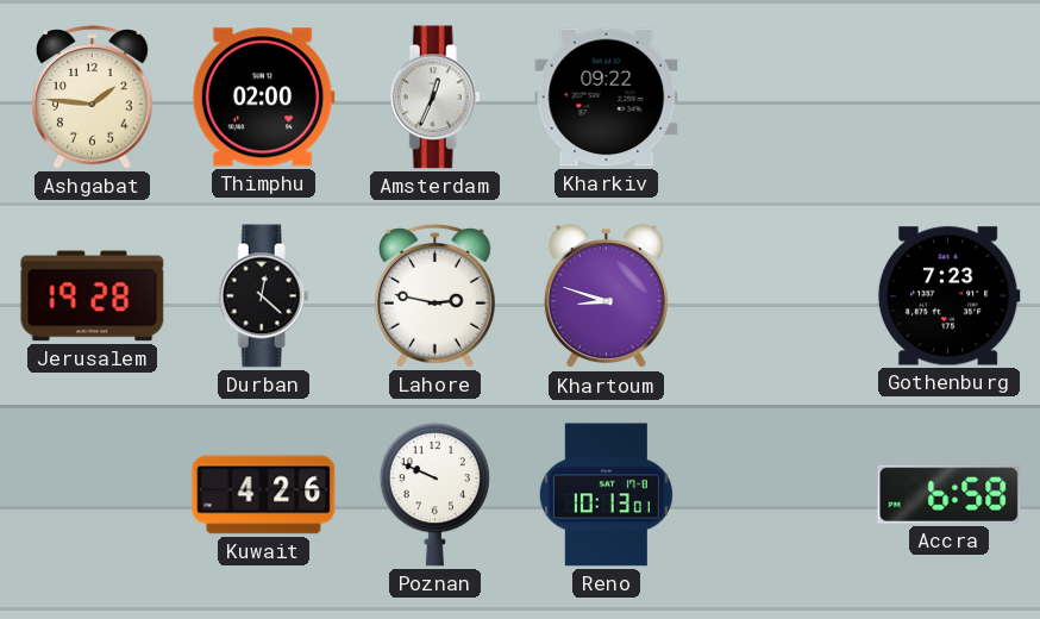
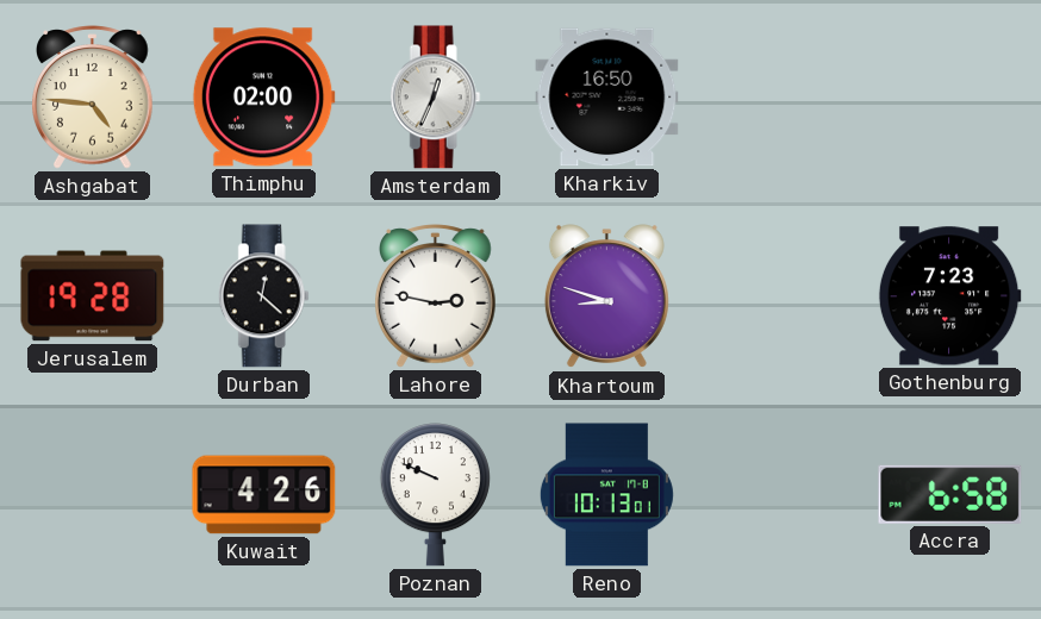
Ashgabat: 1:46 -> 4:46 (93, 98)
Kharkiv: 09:22 -> 16:50 (607, 98)
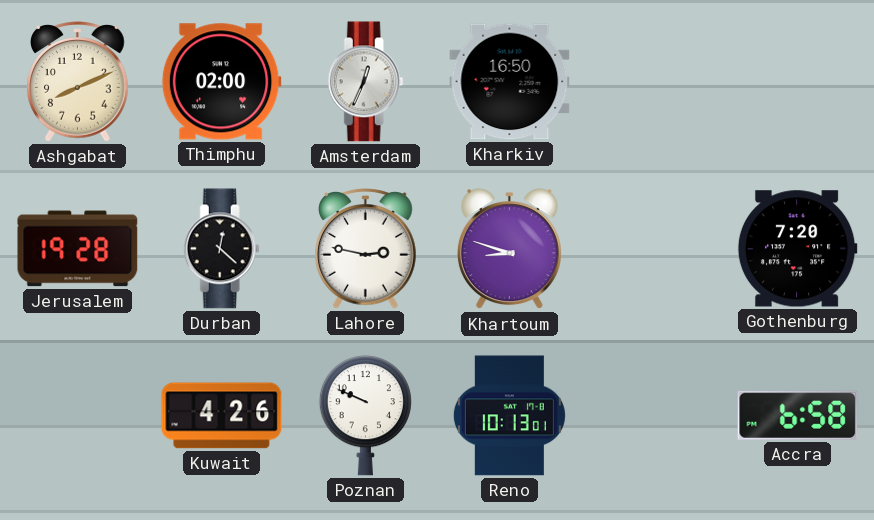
Ashgabat: 4:46 -> 8:11 (78, 82)
Gothenburg: 7:23 -> 7:20 (797, 249)
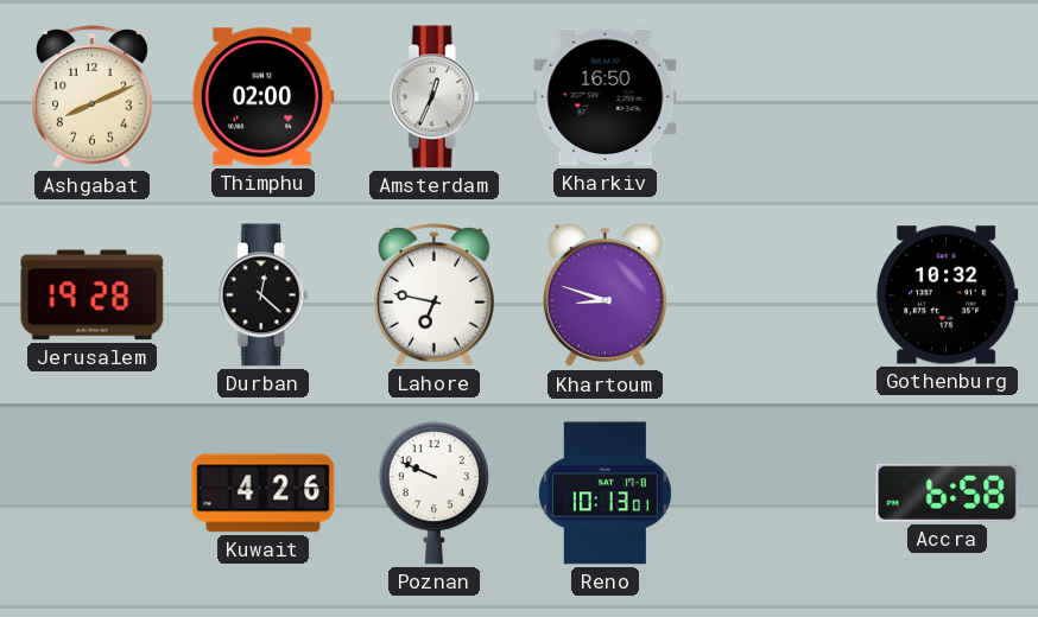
Lahore: 2:47 -> 6:47 (435, 295)
Gothenburg: 7:20 -> 10:32 (947, 295)
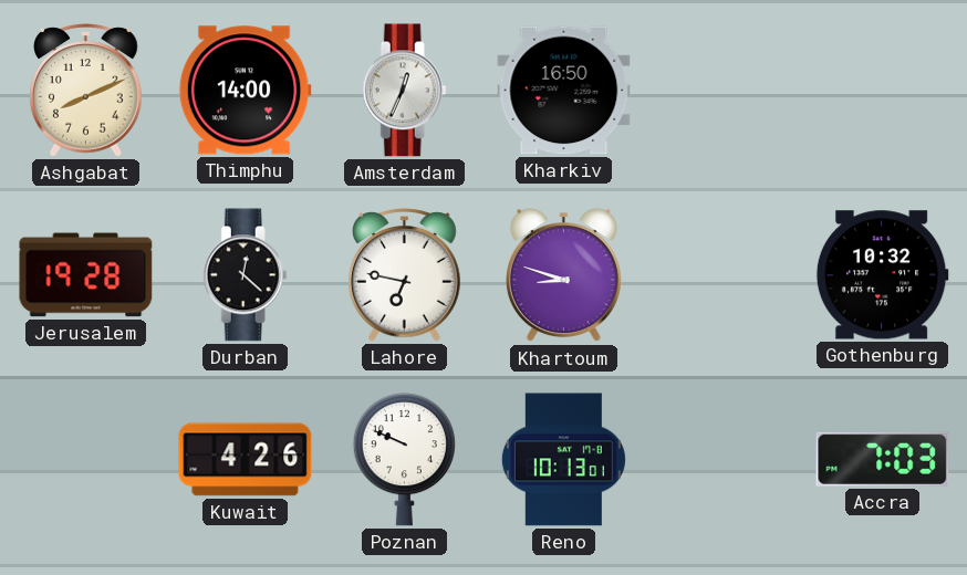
Thimphu: 02:00 -> 14:00 (245, 91)
Accra: 6:58 -> 7:03 (883, 459)
